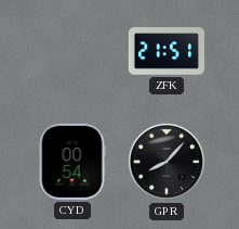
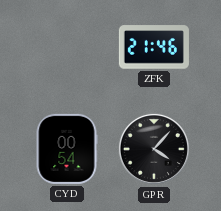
ZFK: 21:51 -> 21:46 (154, 47)
GPR: 8:07 -> 4:07 (154, 149)
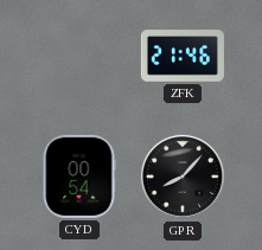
GPR: 4:07 -> 8:07 (183, 177)
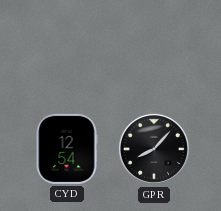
ZFK: 21:46 -> none (183, 56)
CYD: 00:54 -> 12:54 (67, 149)
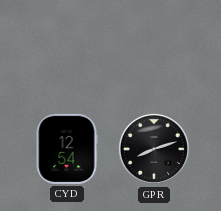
GPR: 8:07 -> 8:12 (154, 149)
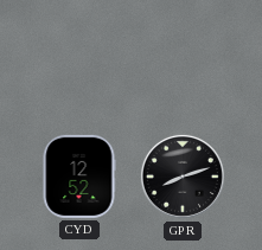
CYD: 12:54 -> 12:52 (79, 177)
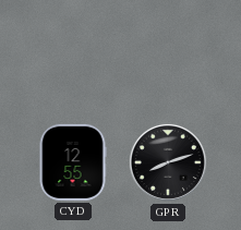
CYD: 12:52 -> 12:55 (73, 162)
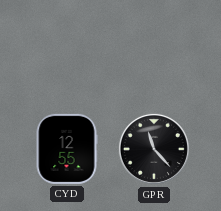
GPR: 8:12 -> 11:23 (154, 149)
